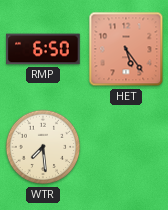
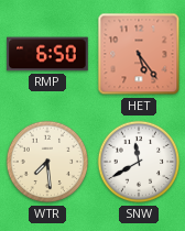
SNW: none -> 11:40 (139, 162)
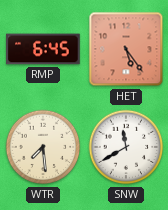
RMP: 6:50 -> 6:45 (43, 49)
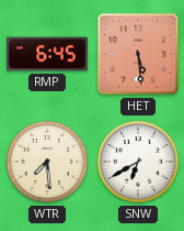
HET: 5:24 -> 5:29 (138, 54)
SNW: 11:40 -> 6:40 (138, 162)
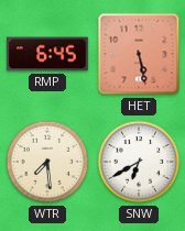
HET: 5:29 -> 5:28 (139, 54)
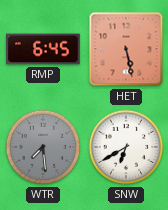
WTR dial: cream -> grey (43, 147)
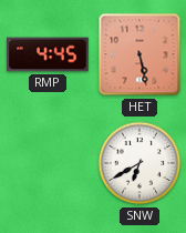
RMP: 6:45 -> 4:45 (48, 54)
WTR: 7:29 -> none (43, 147)
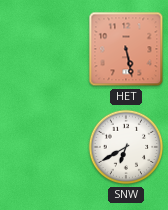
RMP: 4:45 -> none (48, 54)
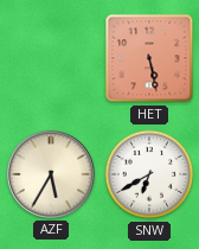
AZF: none -> 5:35 (51, 174)
